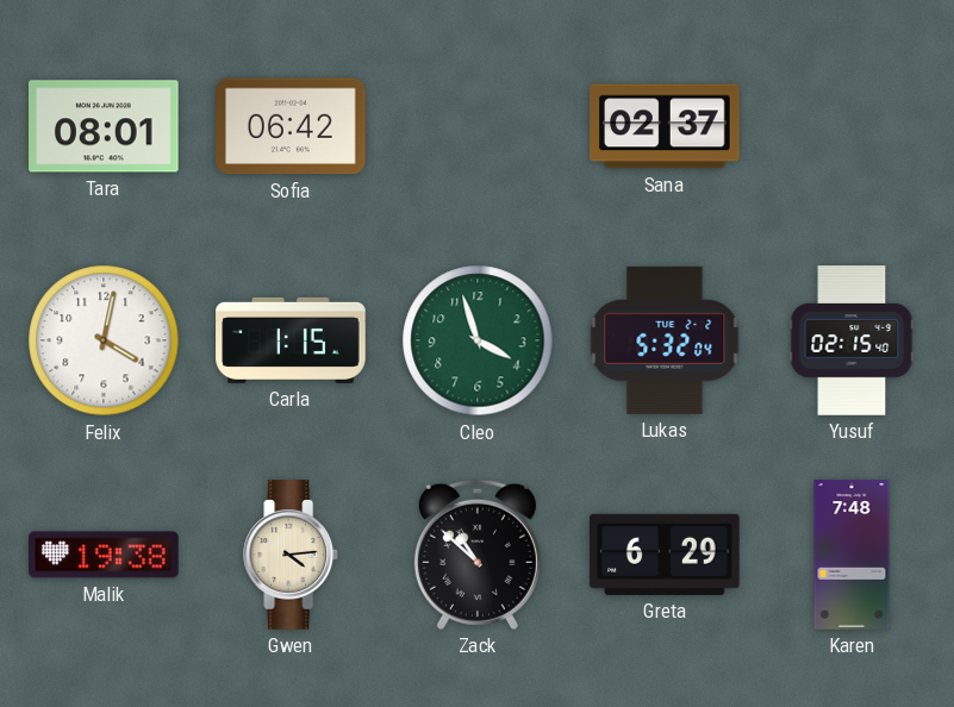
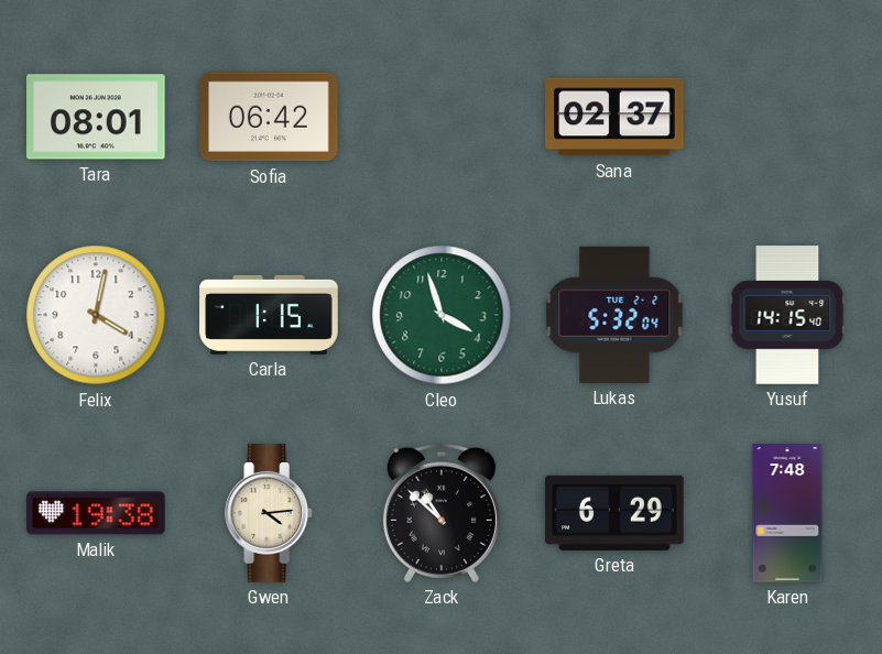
Yusuf: 02:15 -> 14:15 (787, 315)
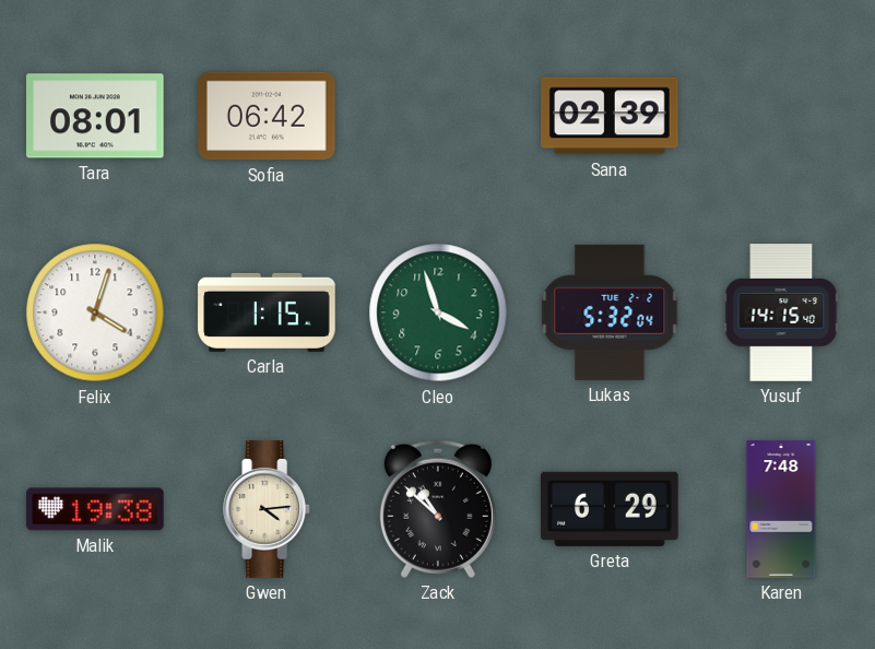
Sana: 02:37 -> 02:39 (610, 116)
Felix: 4:02 -> 4:03 (95, 312)
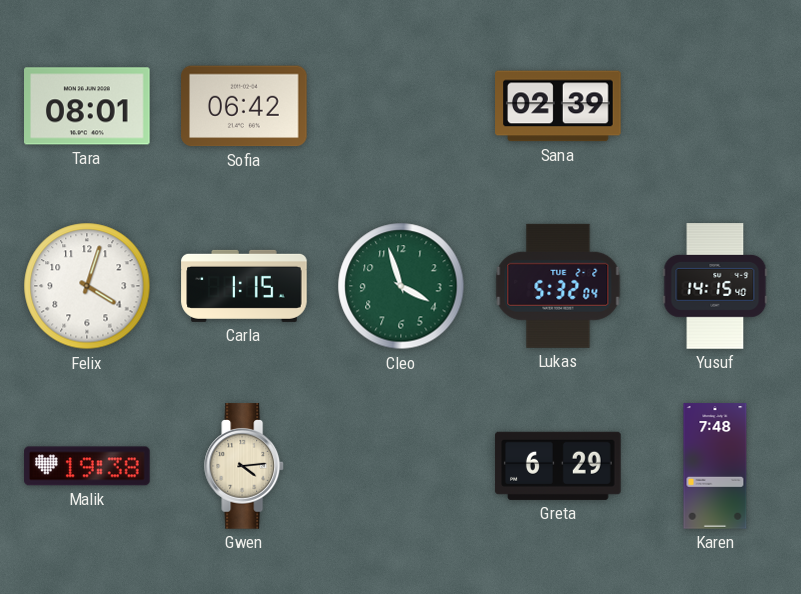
Zack: 10:52 -> none (438, 509)
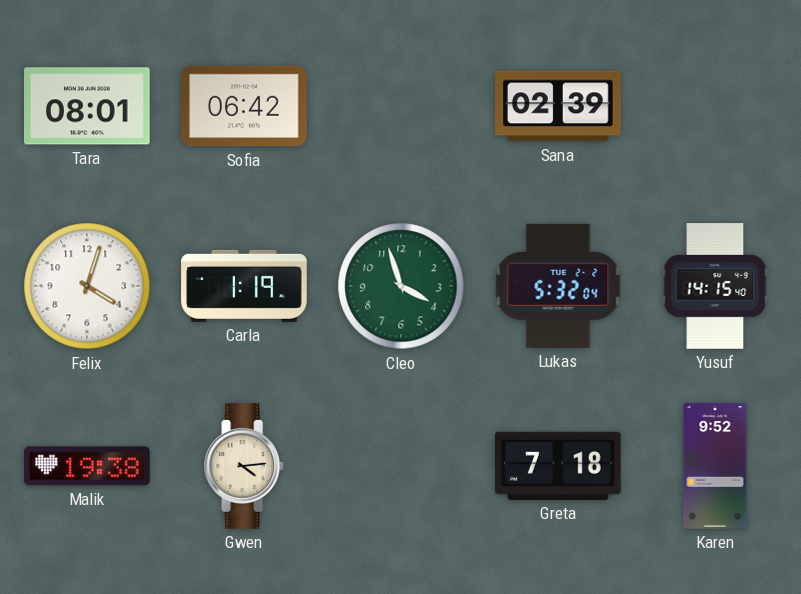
Carla: 1:15 -> 1:19 (244, 286)
Greta: 6:29 -> 7:18 (558, 466)
Karen: 7:48 -> 9:52 (715, 466)
